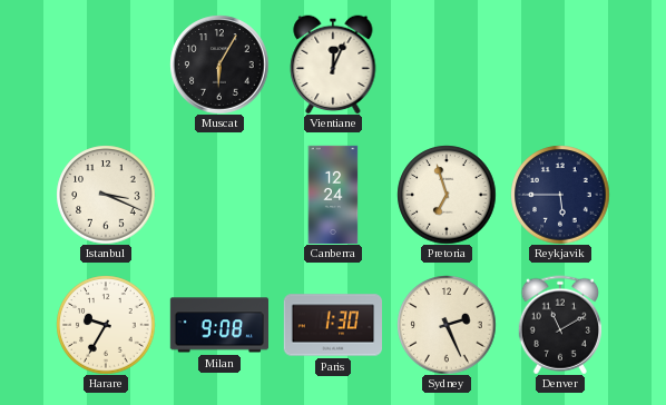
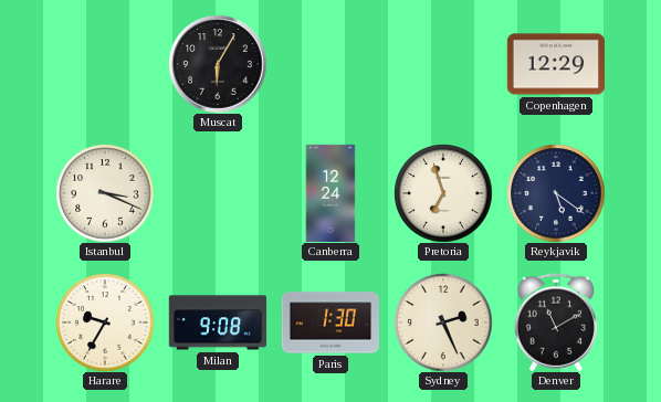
Vientiane: 12:04 -> none (333, 65)
Copenhagen: none -> 12:29 (555, 64)
Reykjavik: 5:45 -> 5:21 (556, 193)
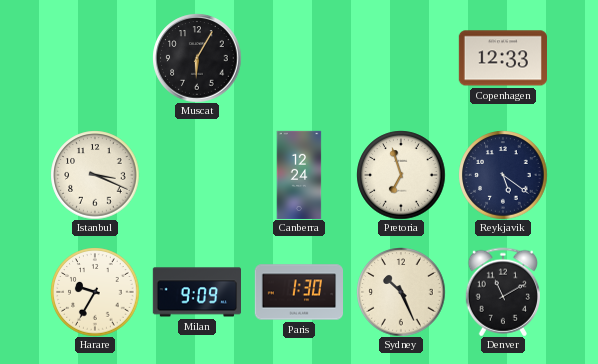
Copenhagen: 12:29 -> 12:33 (502, 58)
Milan: 9:08 -> 9:09 (196, 292)
Sydney: 2:26 -> 10:26 (401, 292)
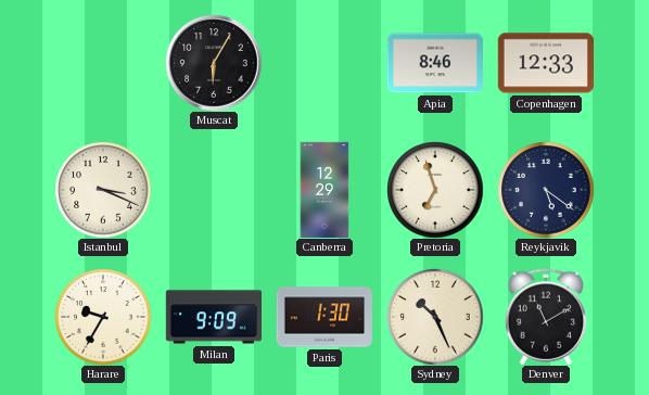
Apia: none -> 8:46 (434, 63)
Canberra: 12:24 -> 12:29 (324, 190)
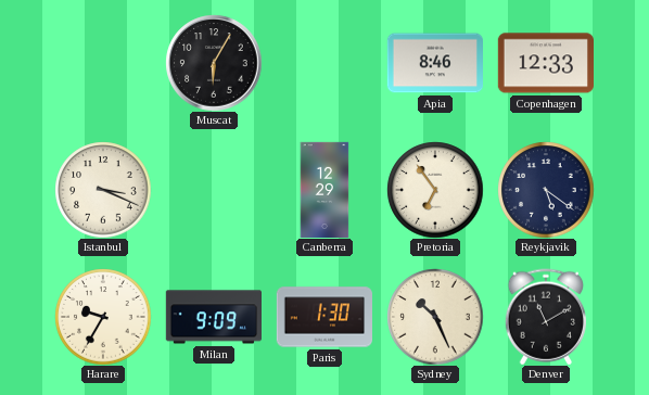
Pretoria: 6:57 -> 6:54 (435, 190)
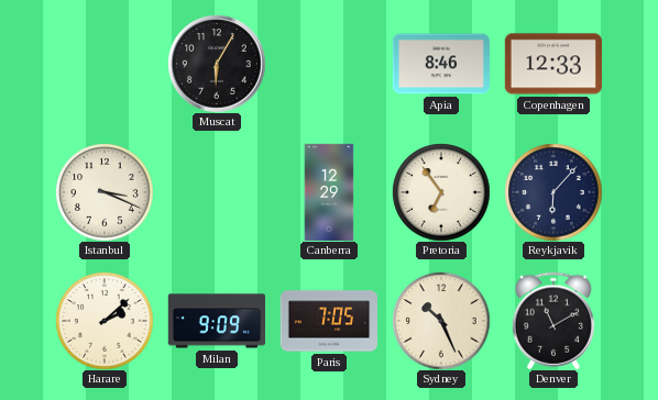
Reykjavik: 5:21 -> 6:07 (553, 192)
Harare: 9:35 -> 2:08 (105, 321)
Paris: 1:30 -> 7:05 (328, 321)
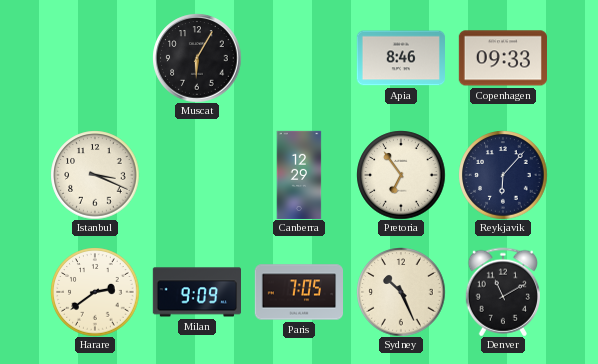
Copenhagen: 12:33 -> 09:33 (502, 58)
Harare: 2:08 -> 2:39 (95, 292)
